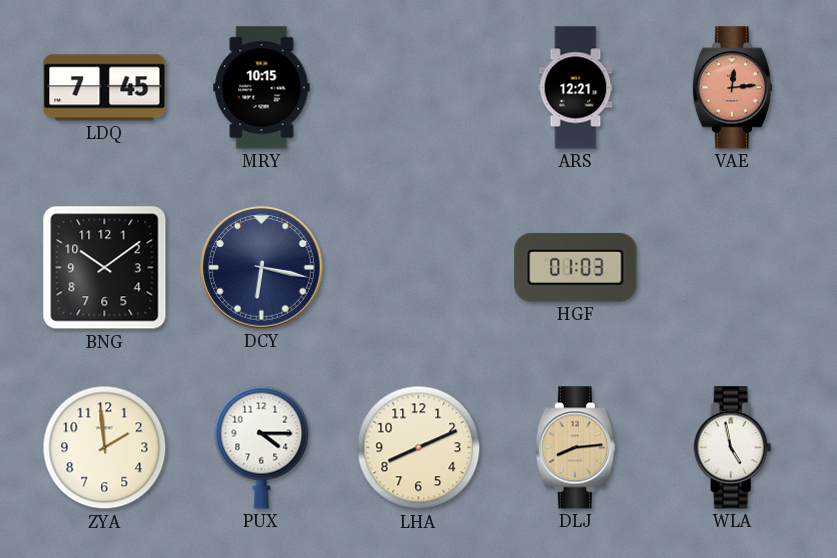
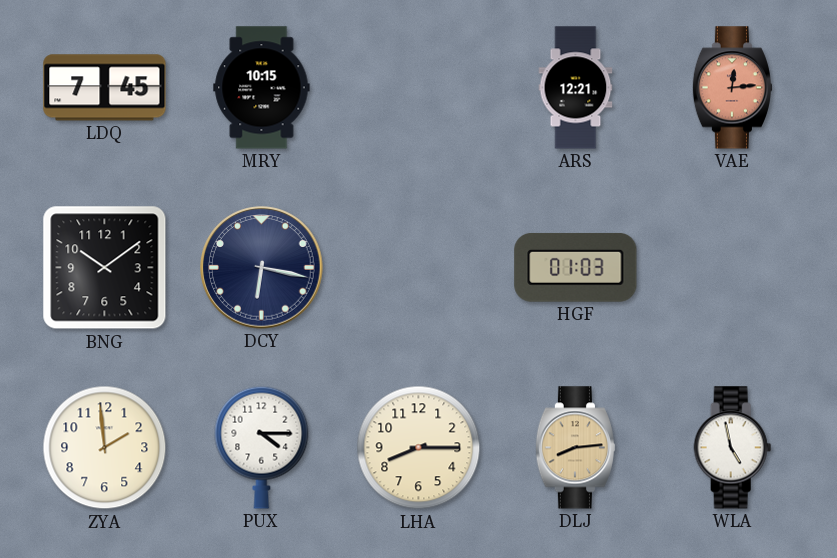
LHA: 8:11 -> 8:15 (419, 448)
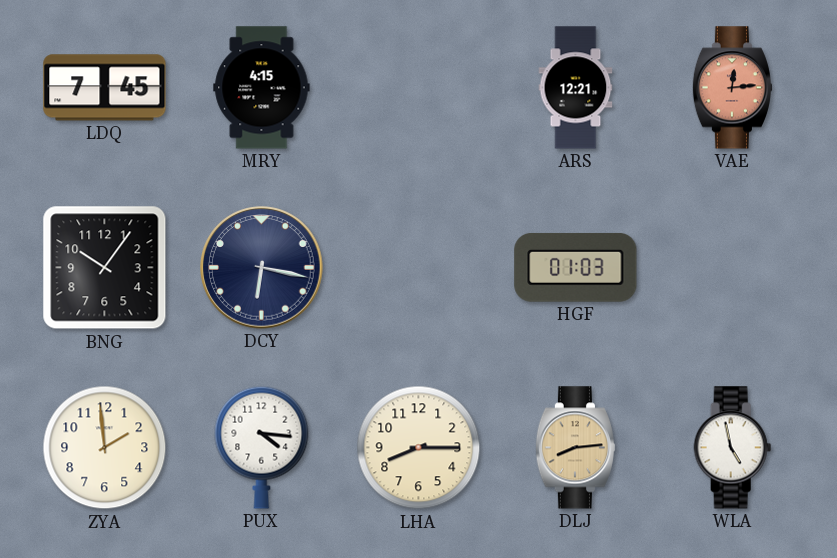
MRY: 10:15 -> 4:15 (262, 88)
BNG: 10:09 -> 10:06 (105, 268)
PUX: 4:15 -> 4:16 (262, 447)
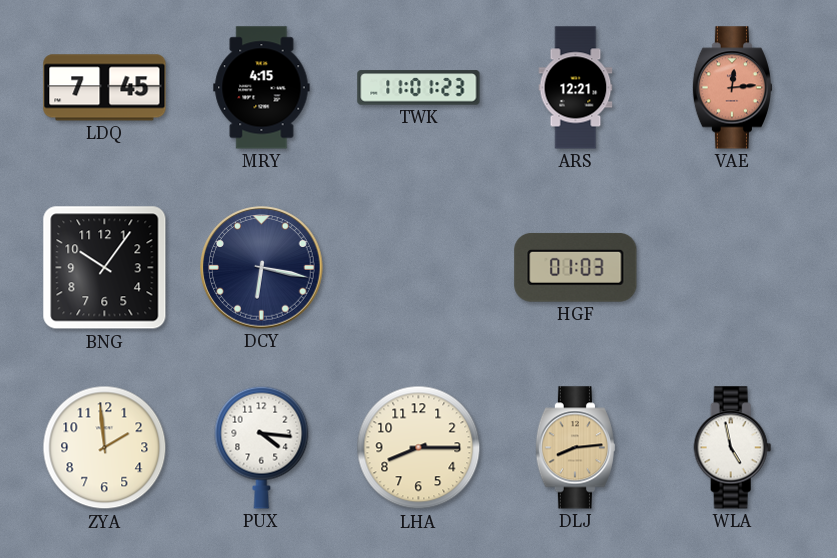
TWK: none -> 11:01 (419, 88)
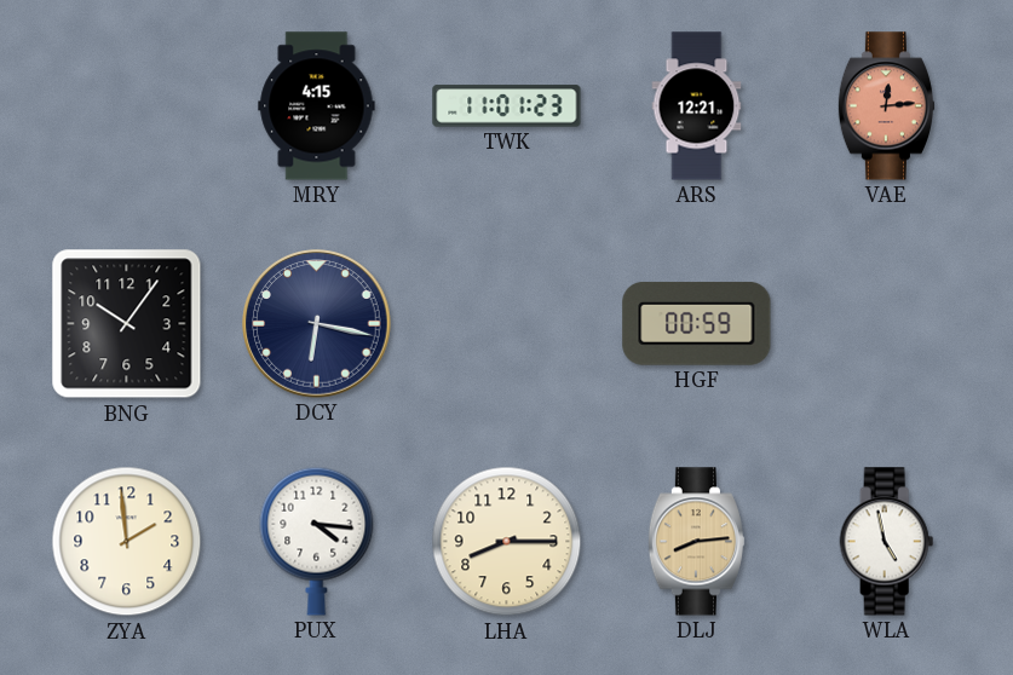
LDQ: 7:45 -> none (105, 88)
HGF: 01:03 -> 00:59 (697, 323)
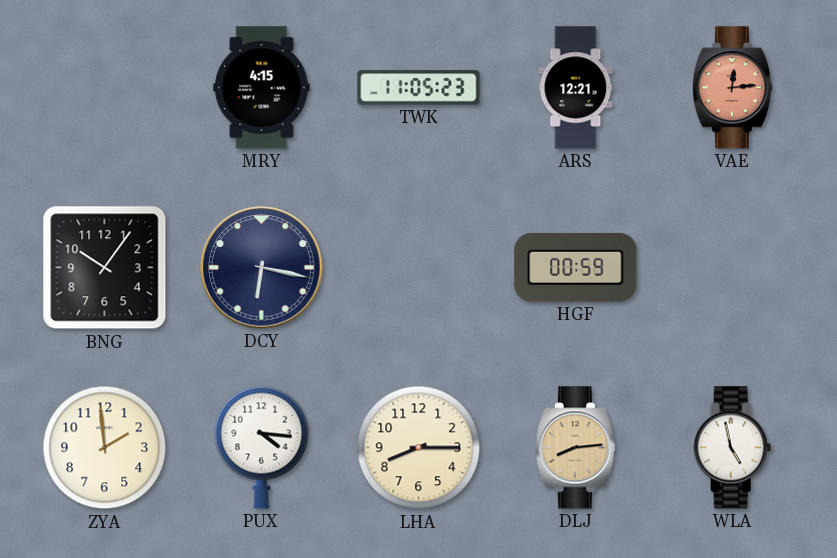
TWK: 11:01 -> 11:05 (419, 88)
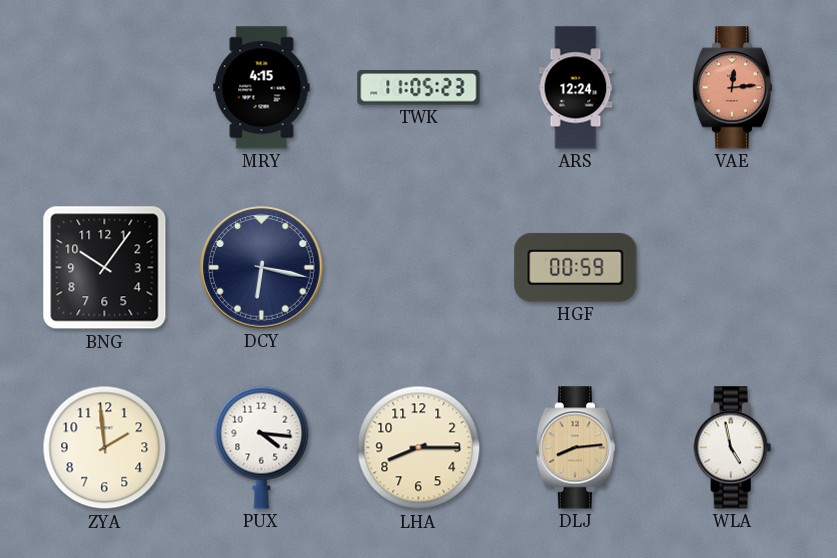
ARS: 12:21 -> 12:24 (576, 88)
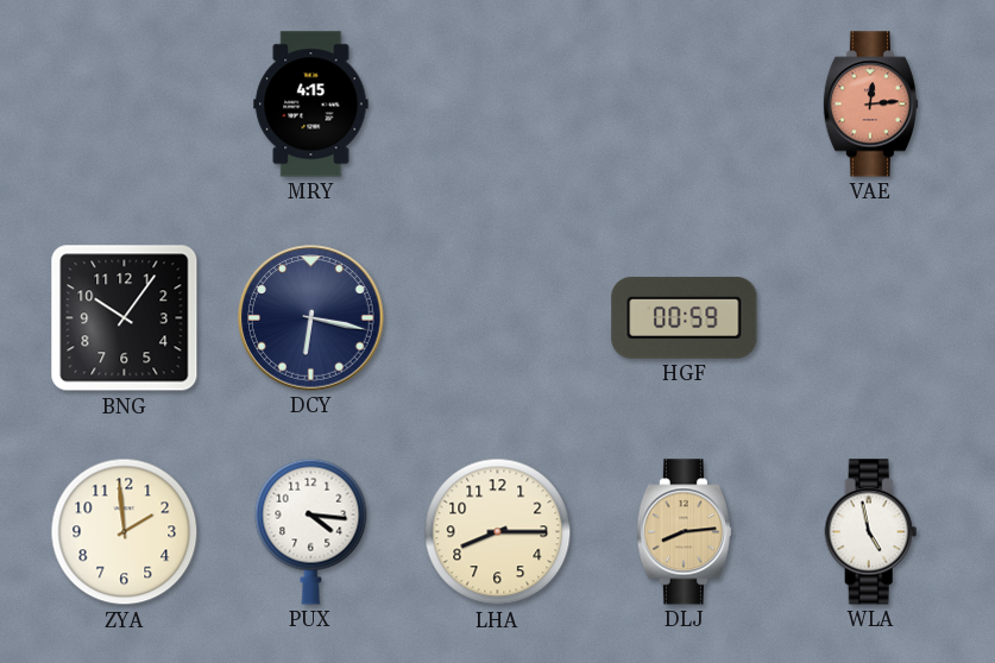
TWK: 11:05 -> none (419, 88)
ARS: 12:24 -> none (576, 88)
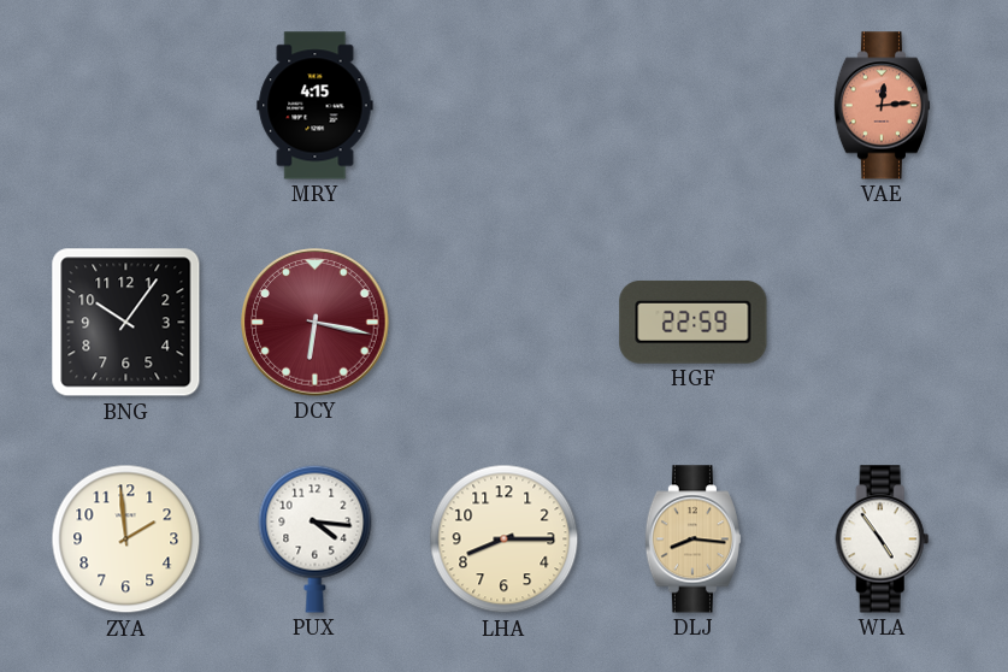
DCY dial: navy -> burgundy (316, 323)
HGF: 00:59 -> 22:59 (694, 322)
DLJ: 8:14 -> 8:16 (692, 540)
WLA: 4:58 -> 4:54 (883, 540)
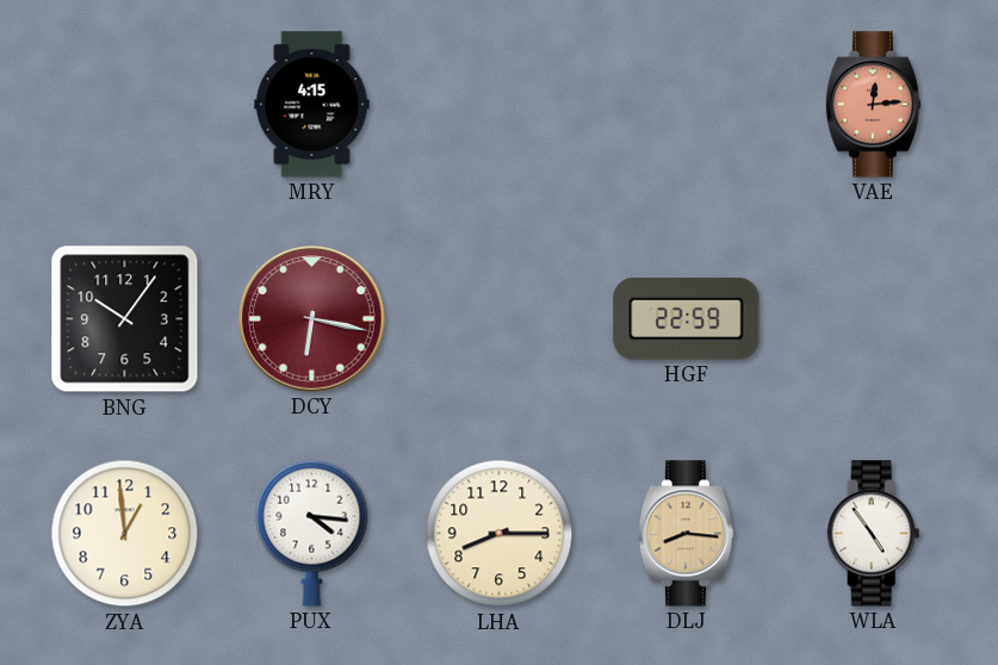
ZYA: 1:59 -> 12:59 (125, 534)
